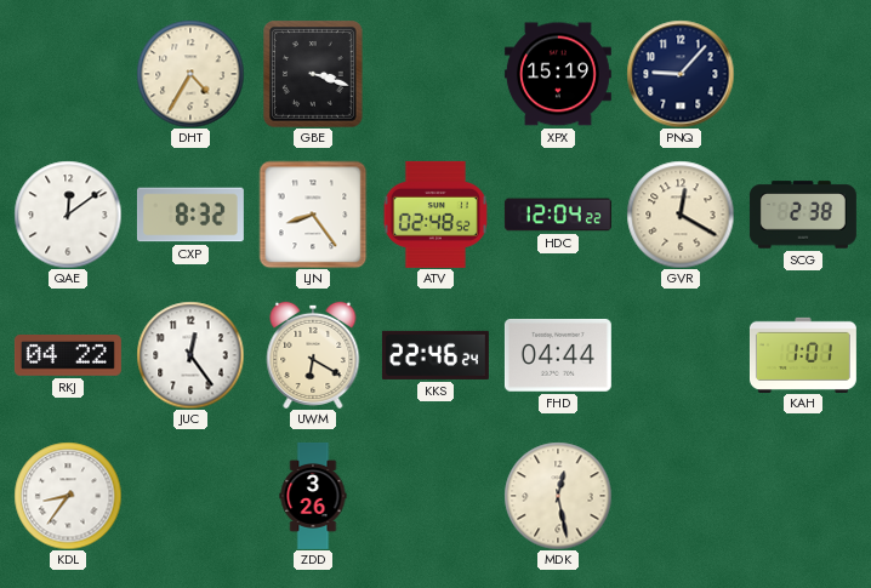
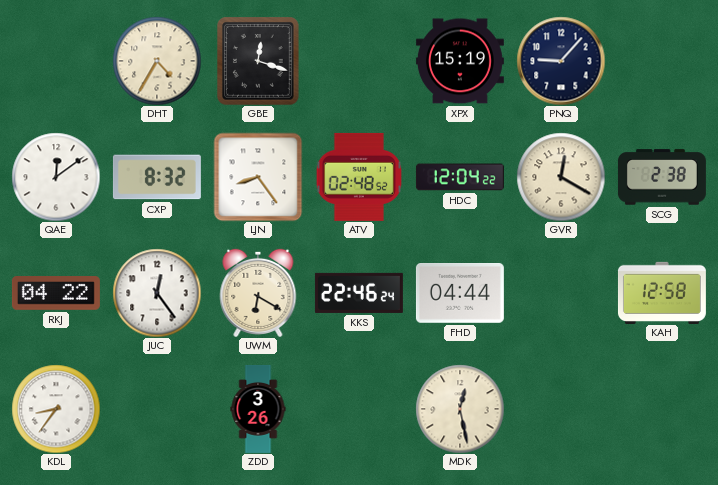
GBE: 3:18 -> 12:18 (259, 61)
KAH: 1:01 -> 12:58 (662, 292)
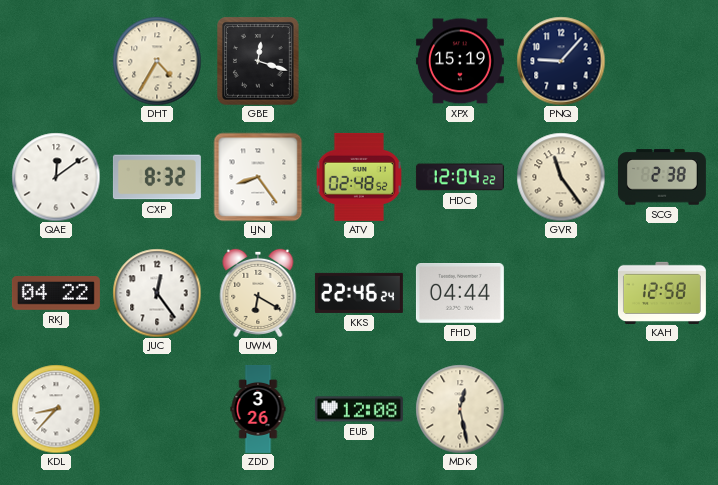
GVR: 12:20 -> 11:24 (561, 177)
KDL: 8:36 -> 8:37 (56, 409)
EUB: none -> 12:08 (359, 409)
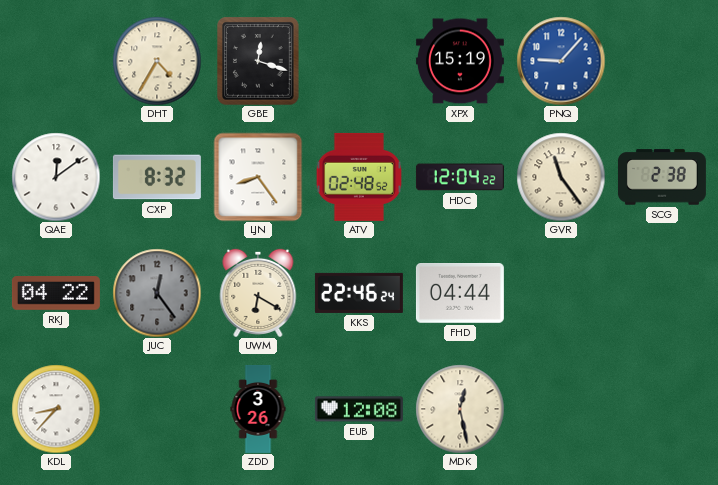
PNQ dial: navy -> blue (561, 61)
JUC dial: white -> grey (157, 293)
KAH: 12:58 -> none (662, 292)
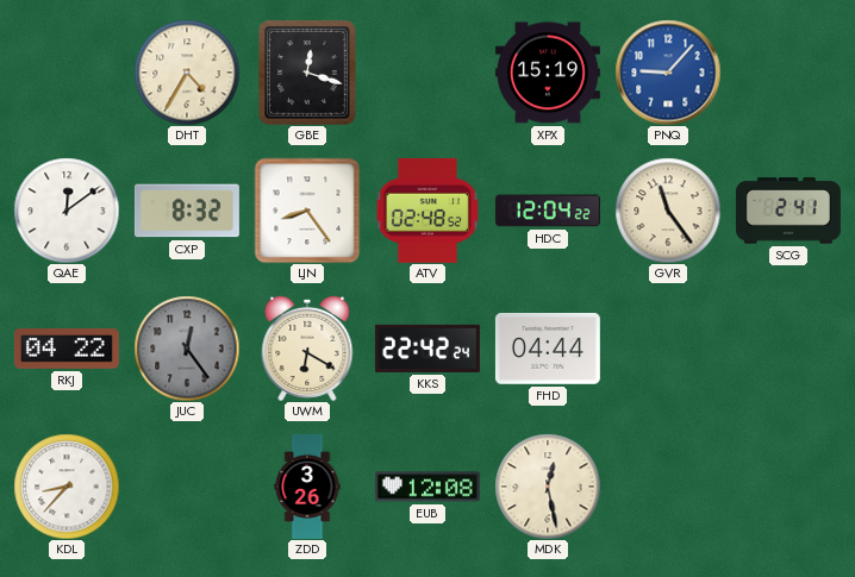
SCG: 2:38 -> 2:41 (788, 211)
KKS: 22:46 -> 22:42 (427, 349)
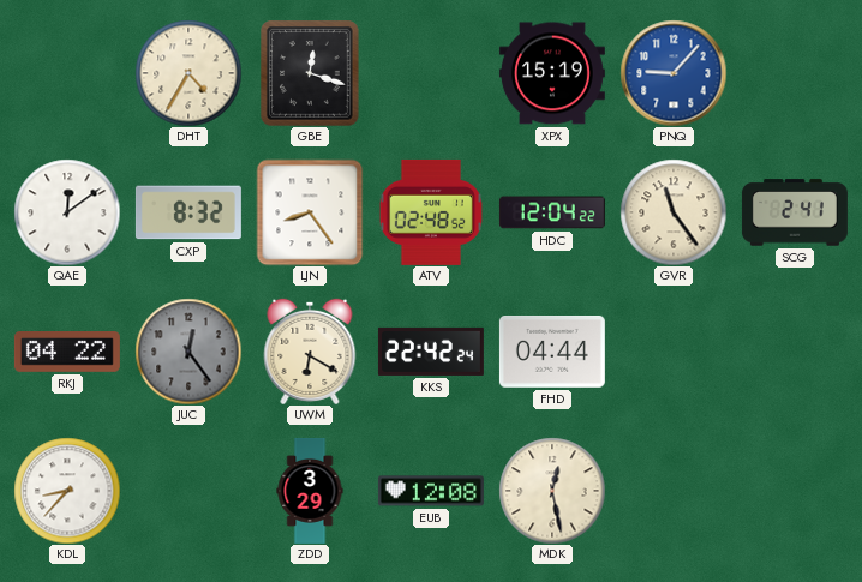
ZDD: 3:26 -> 3:29 (310, 491)
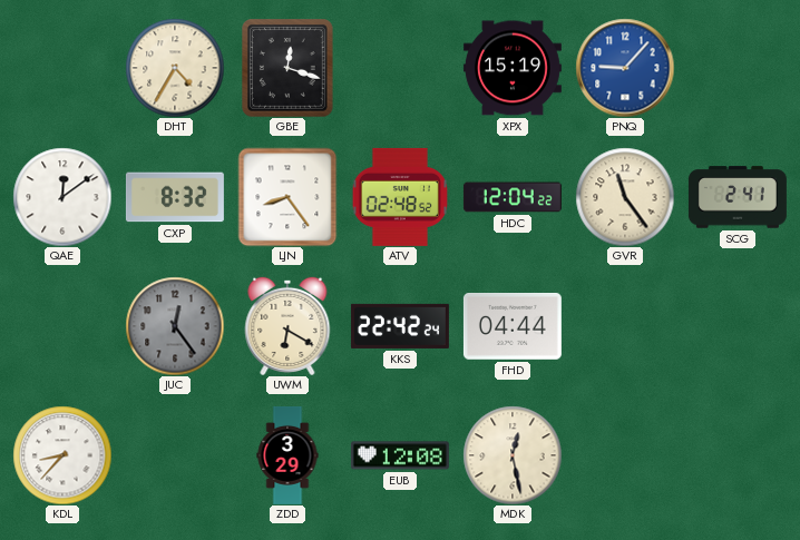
RKJ: 04:22 -> none (67, 353)
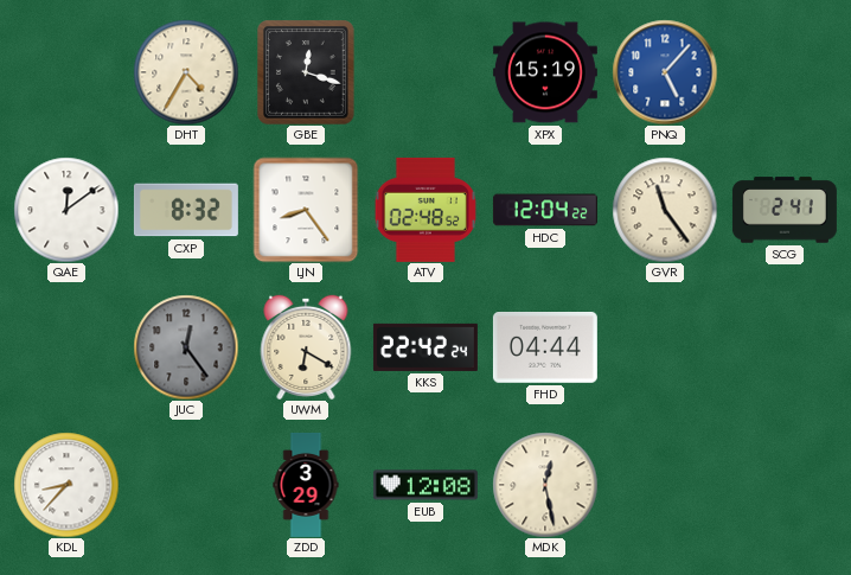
PNQ: 9:07 -> 5:07 (665, 72)
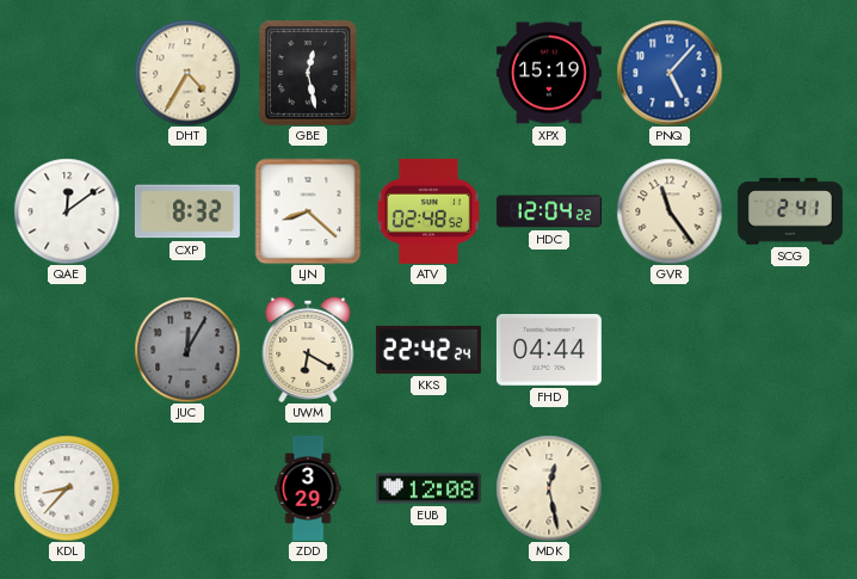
GBE: 12:18 -> 12:28 (309, 73)
LJN: 8:24 -> 8:22 (308, 211)
JUC: 12:24 -> 12:05 (187, 350)
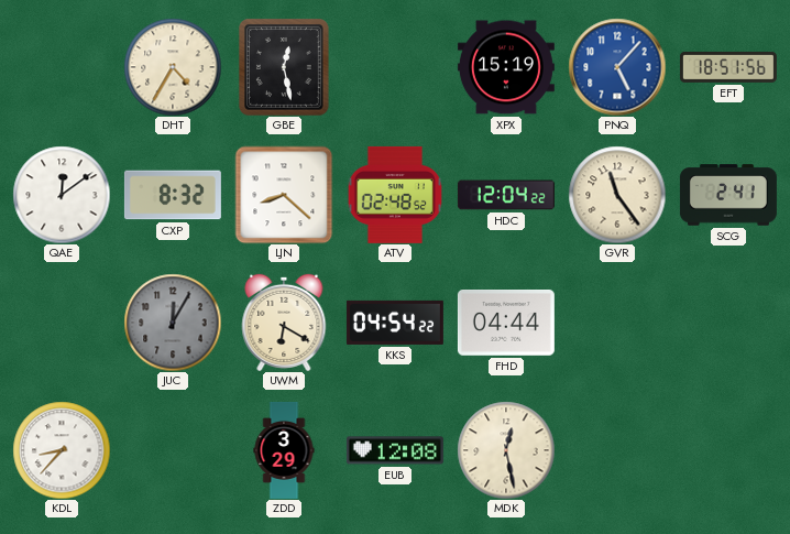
EFT: none -> 18:51 (728, 67)
KKS: 22:42 -> 04:54 (395, 323)
